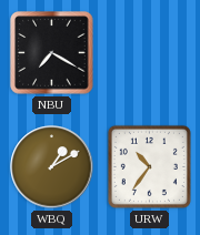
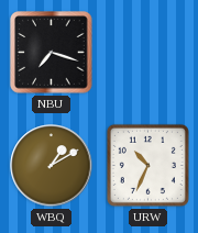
NBU: 7:20 -> 7:18 (52, 53)
URW: 10:36 -> 10:34 (147, 165)
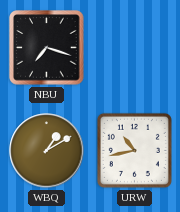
URW: 10:34 -> 10:43 (134, 150)
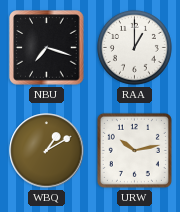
RAA: none -> 1:00 (134, 47)
URW: 10:43 -> 10:13 (134, 150)
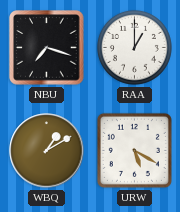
URW: 10:13 -> 5:20 (134, 150)
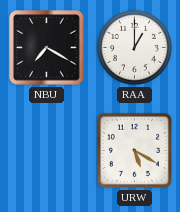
NBU: 7:18 -> 7:20 (47, 48)
WBQ: 1:10 -> none (47, 151)
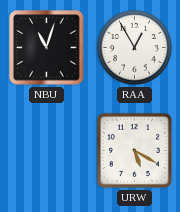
NBU: 7:20 -> 11:03 (47, 48)
RAA: 1:00 -> 12:55 (134, 47)
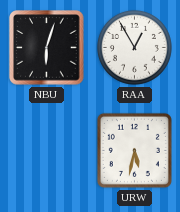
NBU: 11:03 -> 6:03 (47, 48)
URW: 5:20 -> 5:32 (134, 150)
